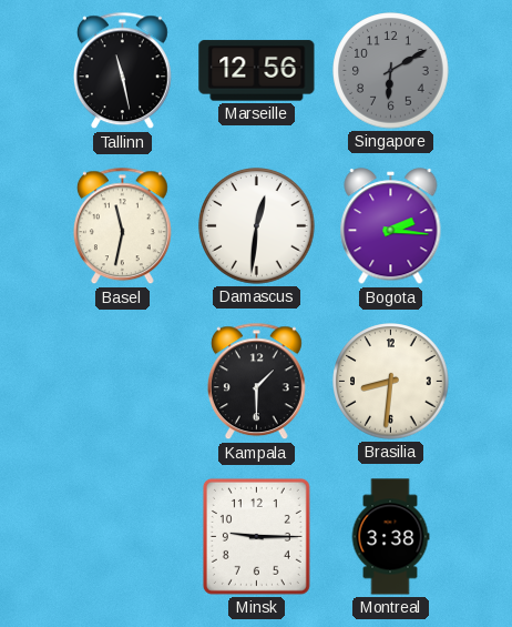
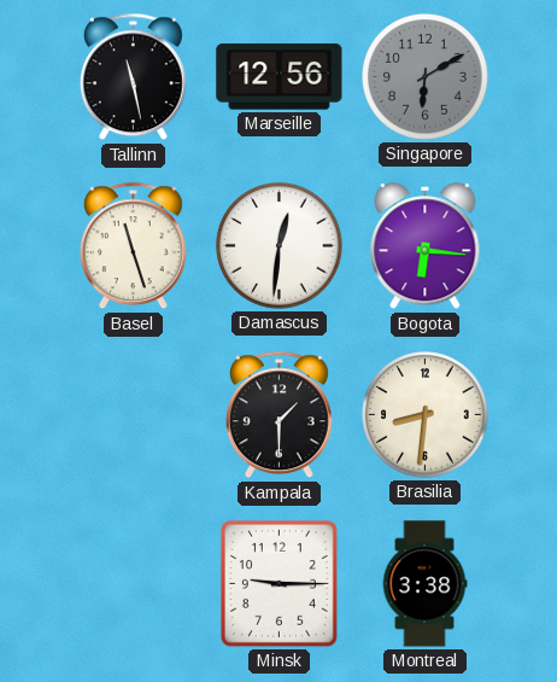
Basel: 11:32 -> 11:27 (133, 246)
Bogota: 2:16 -> 6:16 (426, 246)
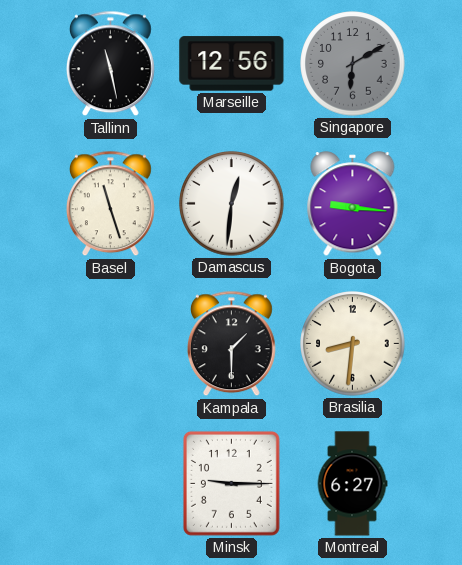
Bogota: 6:16 -> 9:16 (353, 204)
Montreal: 3:38 -> 6:27 (352, 484)
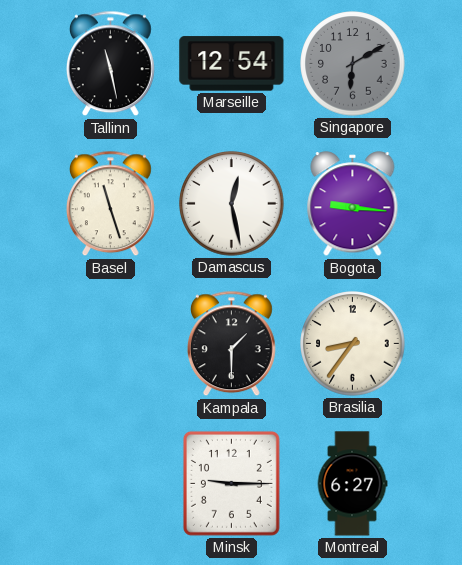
Marseille: 12:56 -> 12:54 (232, 64)
Damascus: 12:31 -> 12:28 (232, 204)
Brasilia: 8:31 -> 8:36 (353, 344)
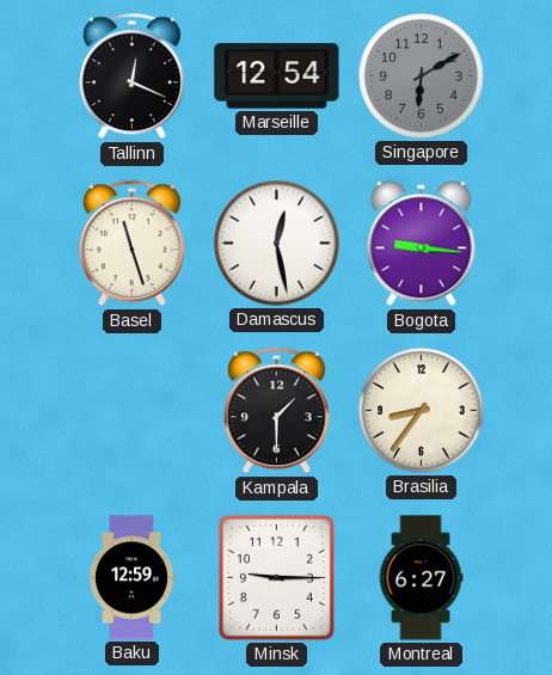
Tallinn: 11:28 -> 12:19 (131, 76)
Baku: none -> 12:59 (130, 578)
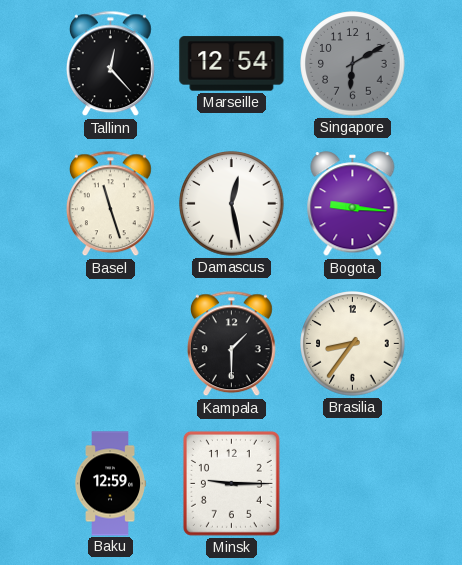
Tallinn: 12:19 -> 12:23 (110, 64)
Montreal: 6:27 -> none (421, 578)
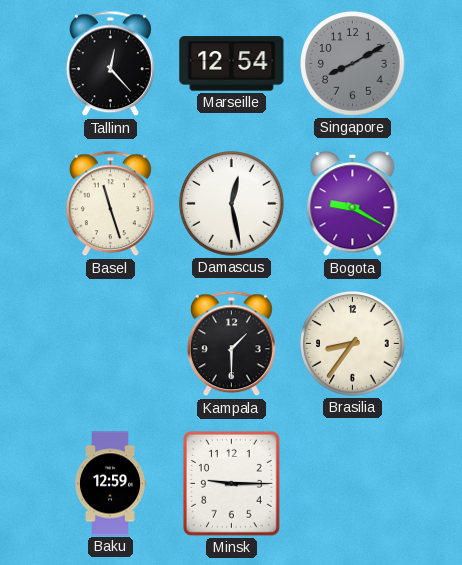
Singapore: 6:10 -> 8:10 (353, 64)
Bogota: 9:16 -> 9:20 (353, 204)
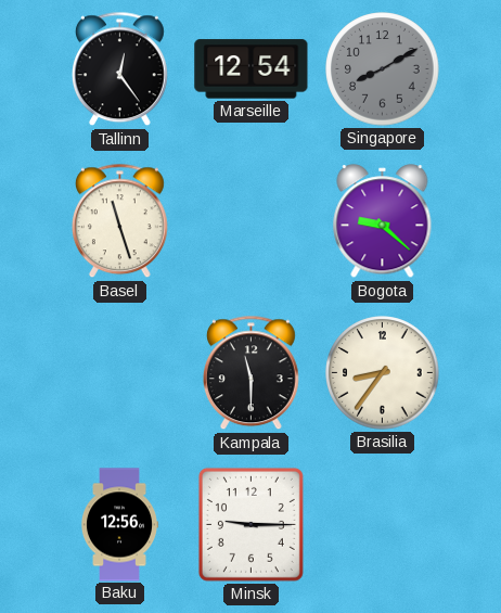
Tallinn: 12:23 -> 12:24 (119, 69)
Damascus: 12:28 -> none (232, 204)
Bogota: 9:20 -> 9:22 (383, 221)
Kampala: 1:30 -> 11:30 (251, 373)
Baku: 12:59 -> 12:56 (118, 525)
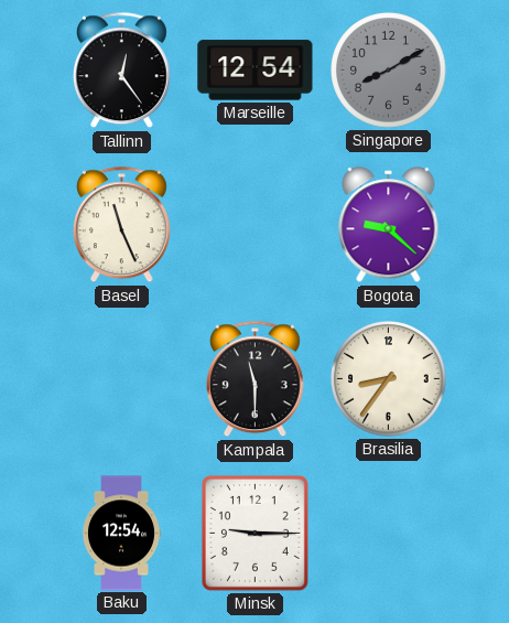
Basel: 11:27 -> 11:26 (121, 225)
Baku: 12:56 -> 12:54 (120, 534)
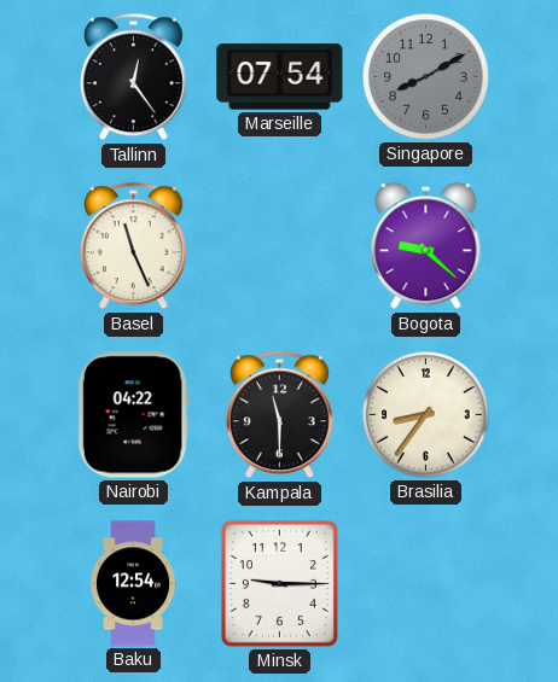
Marseille: 12:54 -> 07:54 (280, 77)
Nairobi: none -> 04:22 (133, 415)
